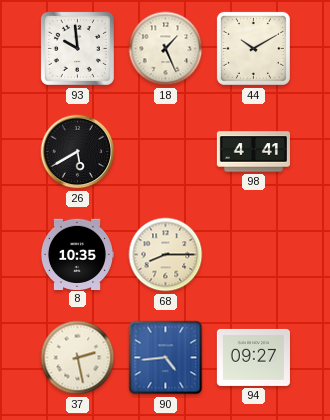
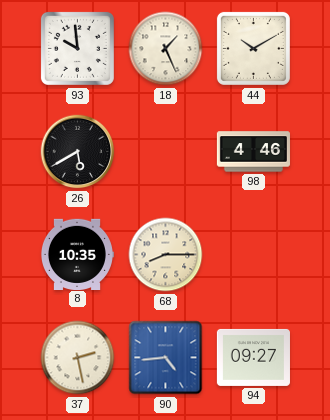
98: 4:41 -> 4:46 (253, 152)
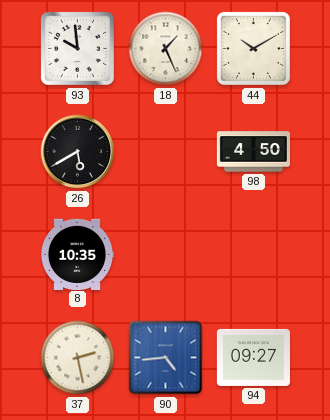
98: 4:46 -> 4:50 (253, 152)
68: 8:15 -> none (166, 255)
